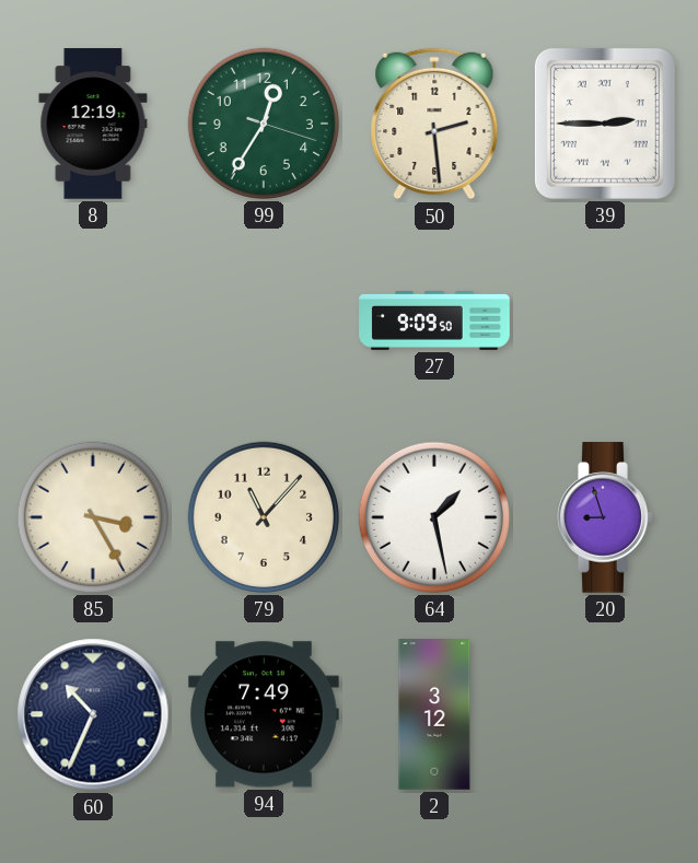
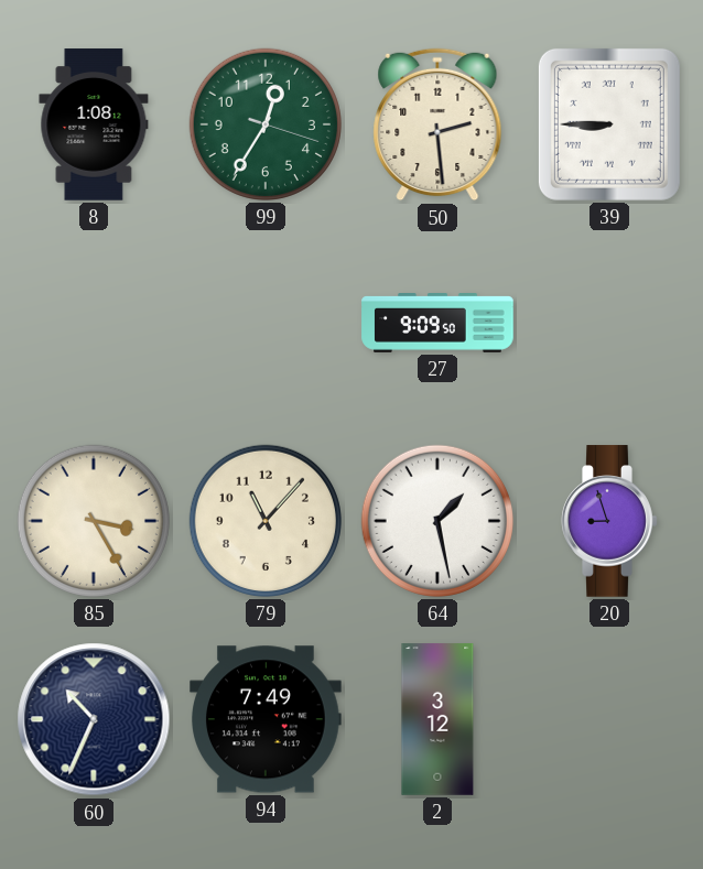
8: 12:19 -> 1:08 (94, 124)
39: 2:45 -> 8:45 (609, 124)
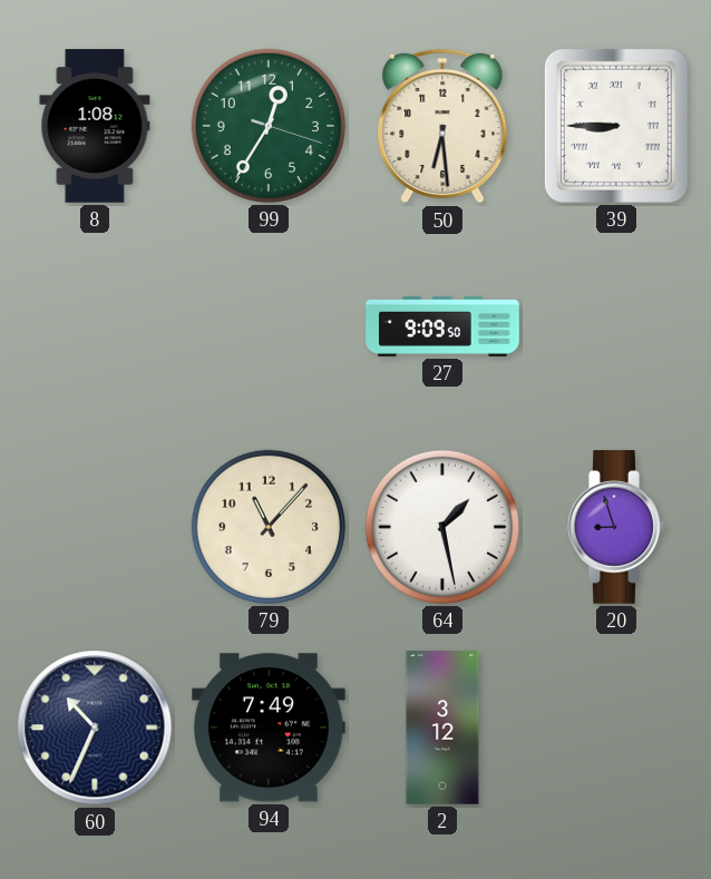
50: 2:29 -> 6:29 (442, 126)
85: 3:25 -> none (94, 521)
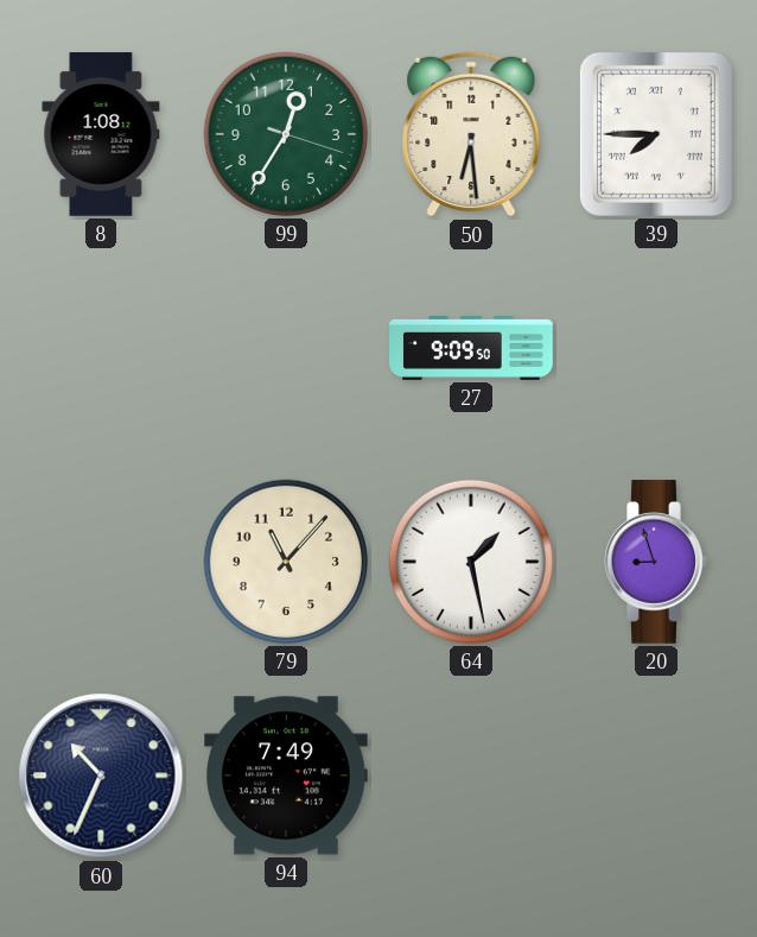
39: 8:45 -> 7:45 (656, 134)
2: 3:12 -> none (442, 727)
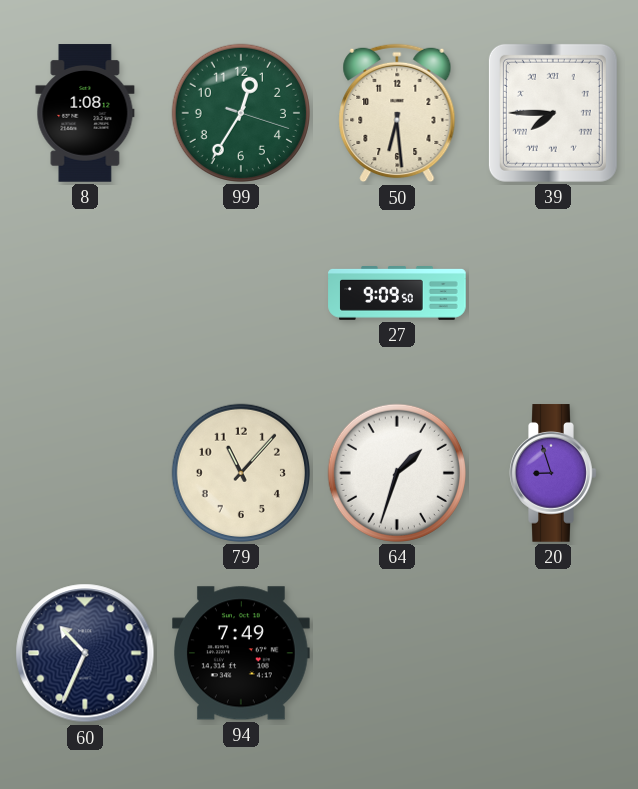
64: 1:28 -> 1:33 (397, 473)
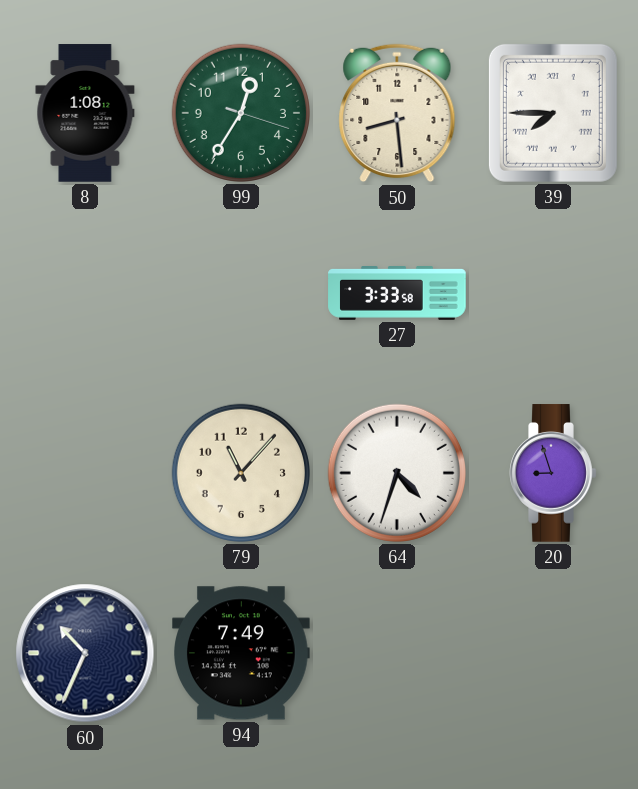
50: 6:29 -> 8:29 (397, 113)
27: 9:09 -> 3:33 (397, 294)
64: 1:33 -> 4:33 (397, 473)
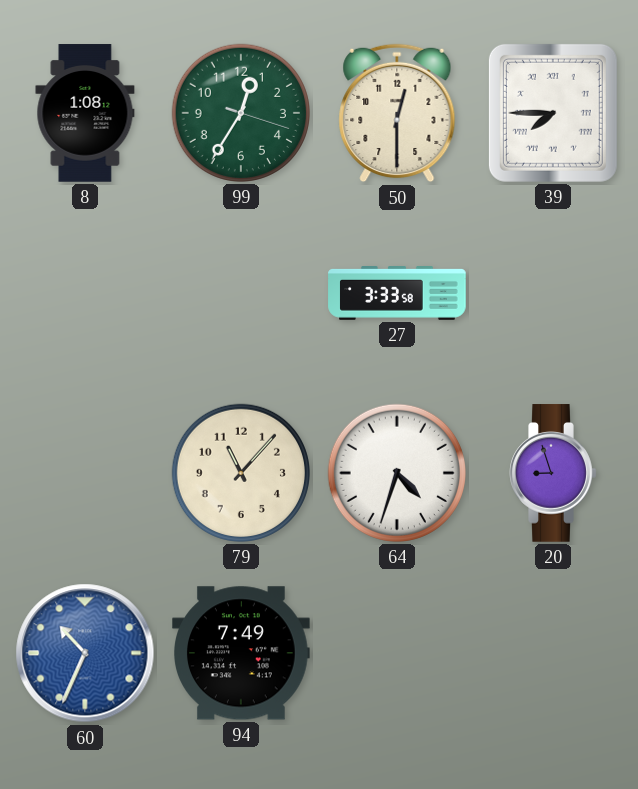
50: 8:29 -> 12:30 (397, 113)
60 dial: navy -> blue (85, 653)
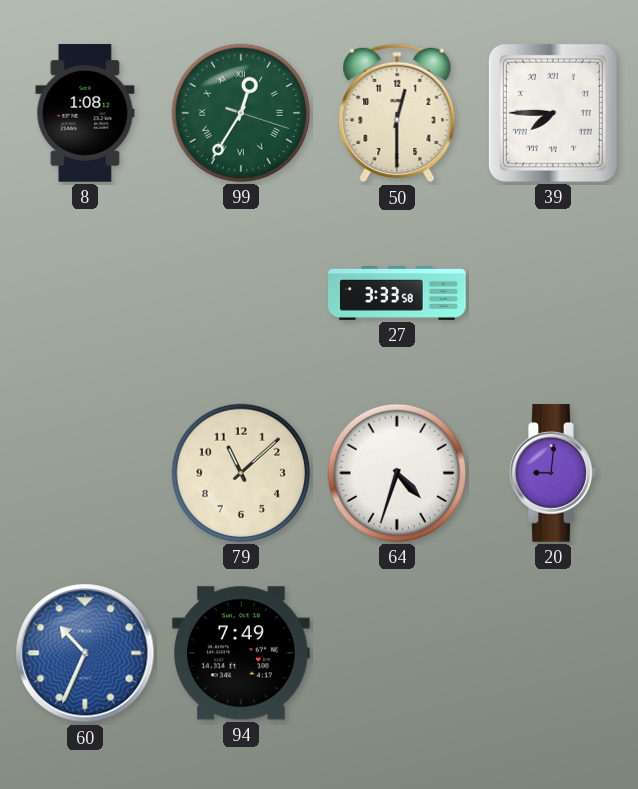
99 numerals: Arabic -> Roman (241, 113)
79: 11:07 -> 11:08 (241, 473)
20: 8:57 -> 9:01 (553, 473)
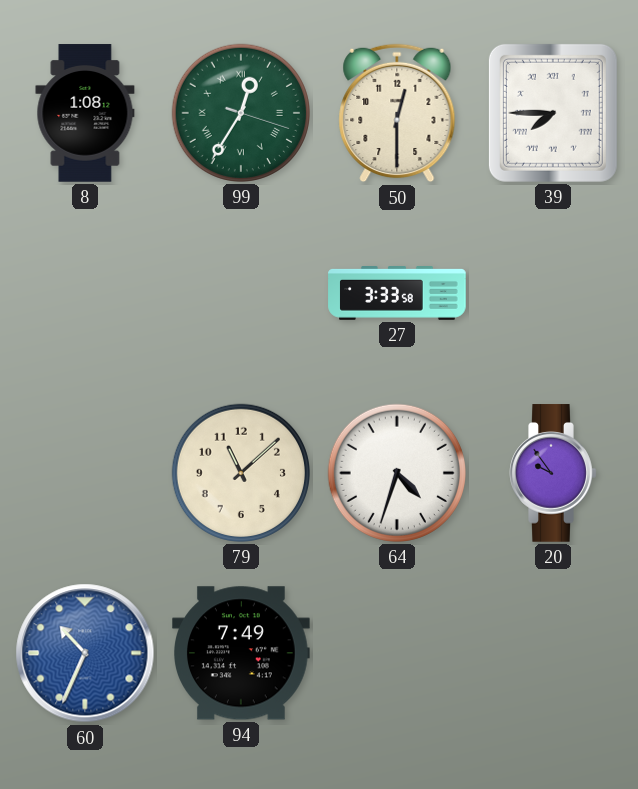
20: 9:01 -> 9:54 (553, 473)
